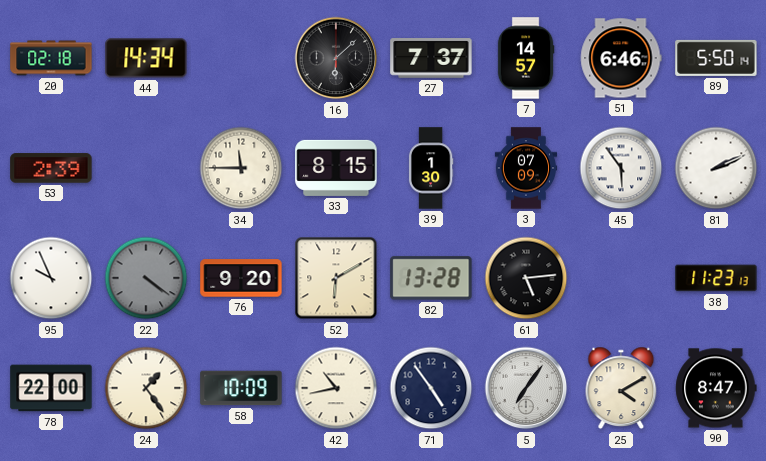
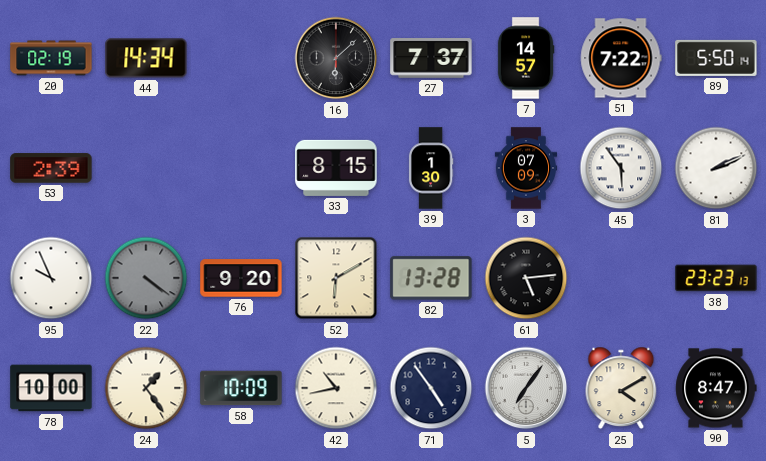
20: 02:18 -> 02:19 (51, 58)
51: 6:46 -> 7:22 (621, 58)
34: 11:45 -> none (241, 168)
38: 11:23 -> 23:23 (716, 278)
78: 22:00 -> 10:00 (51, 388)
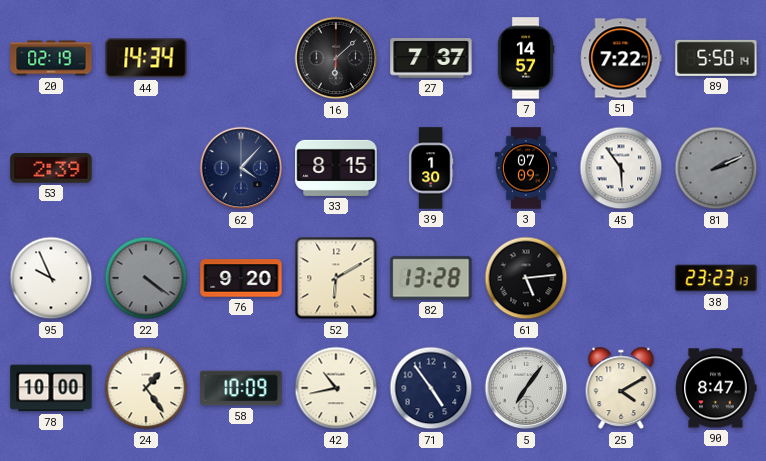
62: none -> 4:07 (241, 168)
81 dial: white -> grey (716, 168)
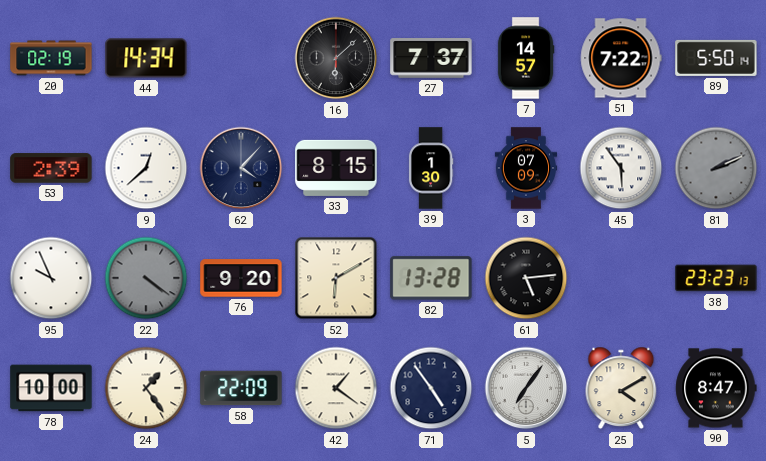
9: none -> 12:38 (146, 168)
58: 10:09 -> 22:09 (241, 388)
42: 10:43 -> 1:21 (336, 388)
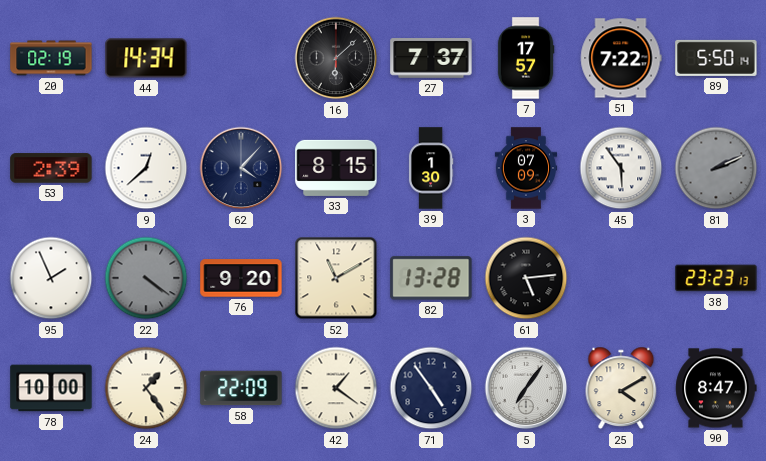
7: 14:57 -> 17:57 (526, 58)
95: 9:56 -> 1:56 (51, 278)
52: 6:10 -> 11:10 (336, 278)
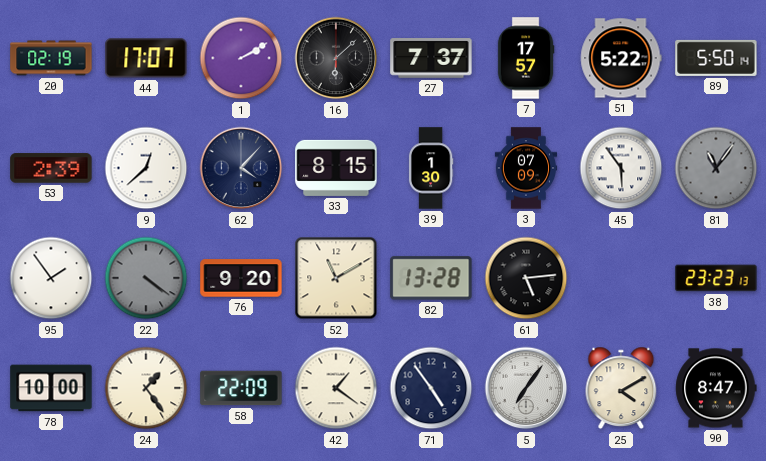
44: 14:34 -> 17:07 (146, 58)
1: none -> 2:10 (241, 58)
51: 7:22 -> 5:22 (621, 58)
81: 2:11 -> 11:06 (716, 168)
95: 1:56 -> 1:54 (51, 278)
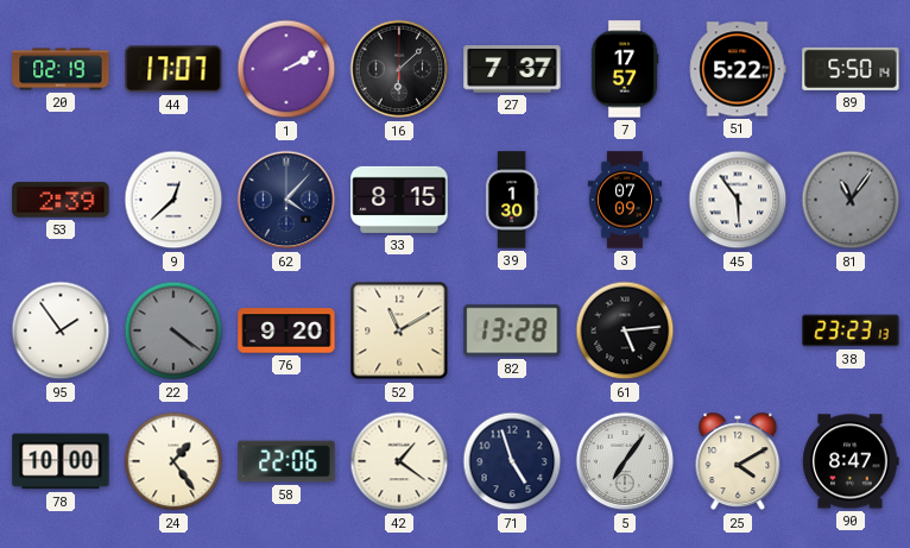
58: 22:09 -> 22:06 (286, 461)
71: 4:54 -> 4:57 (512, 461)
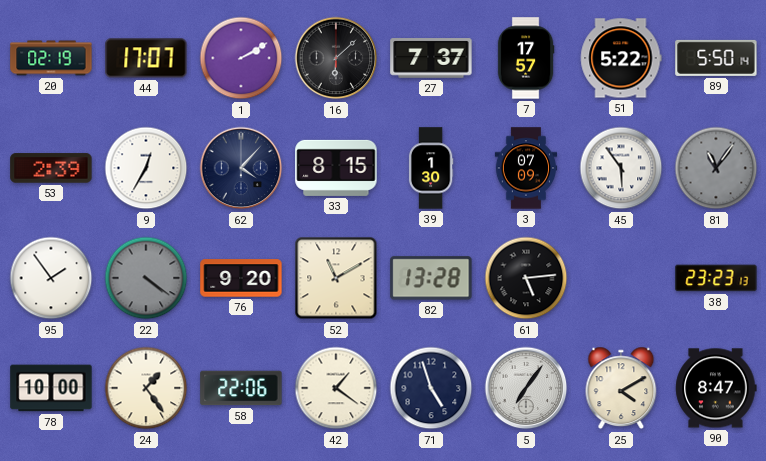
9: 12:38 -> 12:35 (146, 168)
